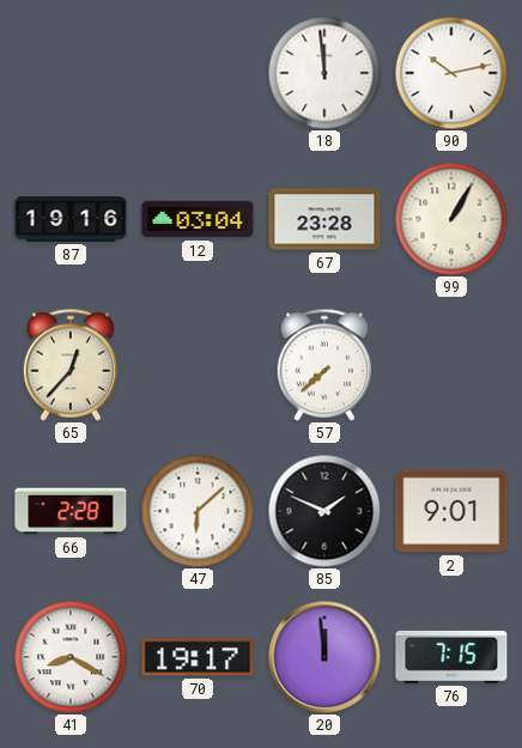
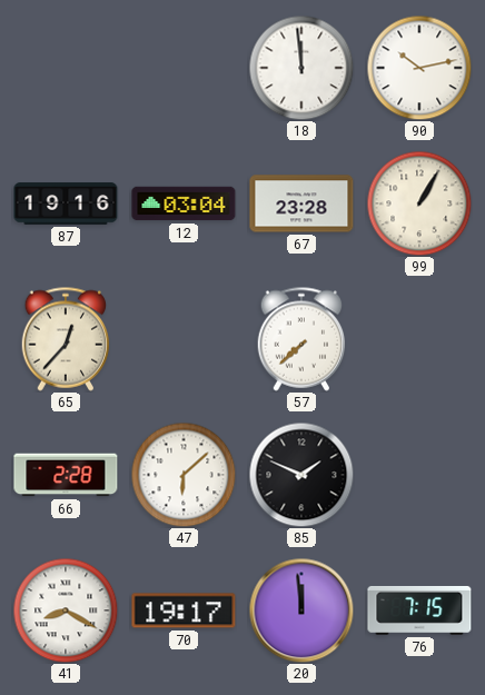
2: 9:01 -> none (451, 511)
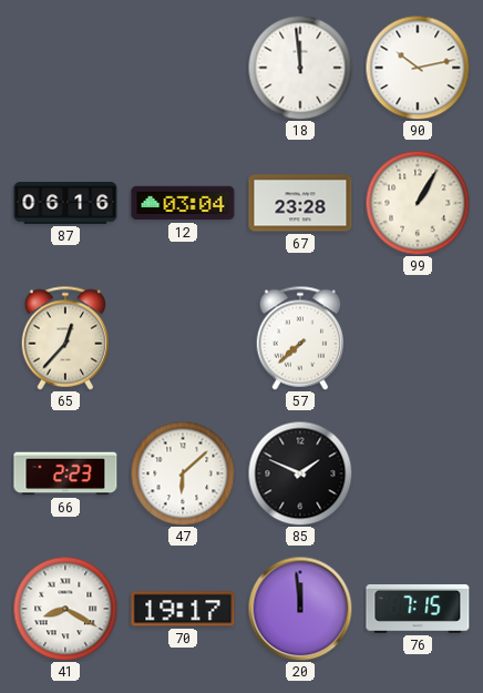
87: 19:16 -> 06:16 (65, 203)
66: 2:28 -> 2:23 (65, 473)
